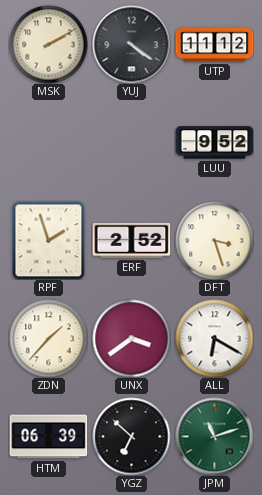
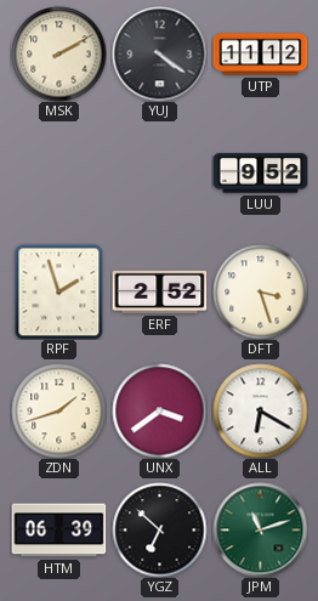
ZDN: 1:37 -> 1:42 (58, 410)
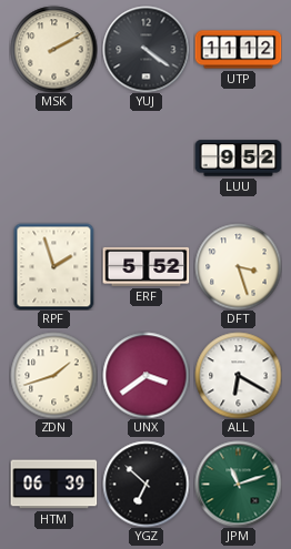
ERF: 2:52 -> 5:52 (145, 266)
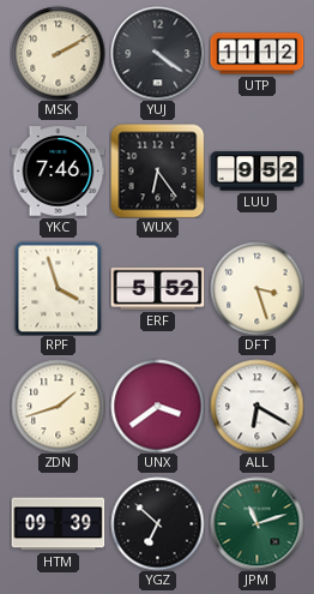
YKC: none -> 7:46 (58, 172)
WUX: none -> 6:24 (157, 170)
RPF: 1:57 -> 3:57 (59, 288)
HTM: 06:39 -> 09:39 (58, 524)
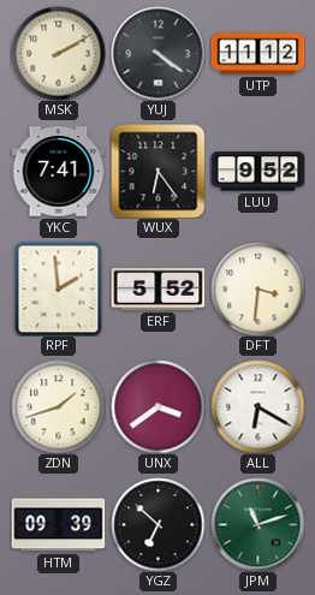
YKC: 7:46 -> 7:41 (58, 172)
RPF: 3:57 -> 1:59 (59, 288)
DFT: 3:27 -> 3:31 (257, 288)
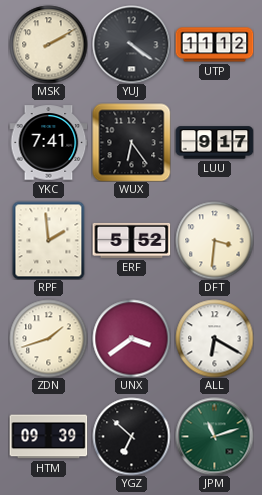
LUU: 9:52 -> 9:17 (214, 143)
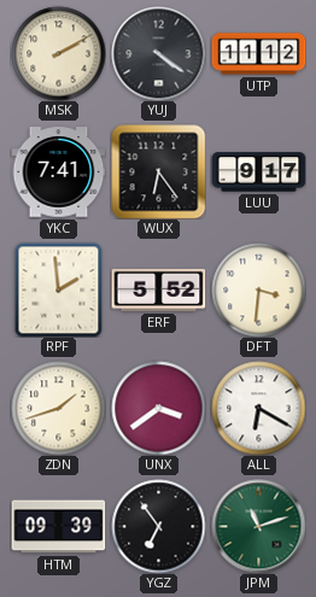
YGZ: 6:52 -> 6:54 (158, 526)
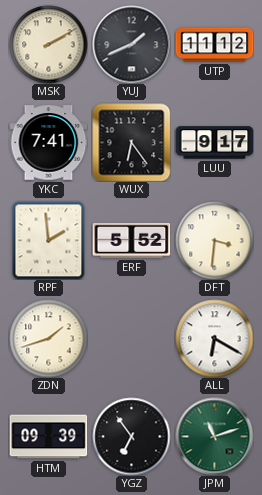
YUJ: 4:21 -> 1:41 (131, 44)
UNX: 3:39 -> none (158, 408)
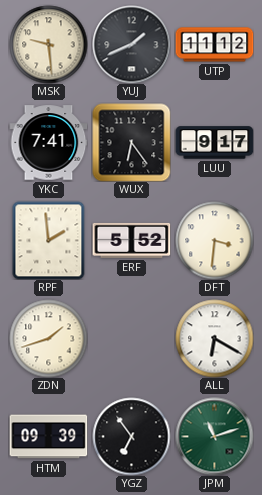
MSK: 2:10 -> 9:29 (48, 44)
